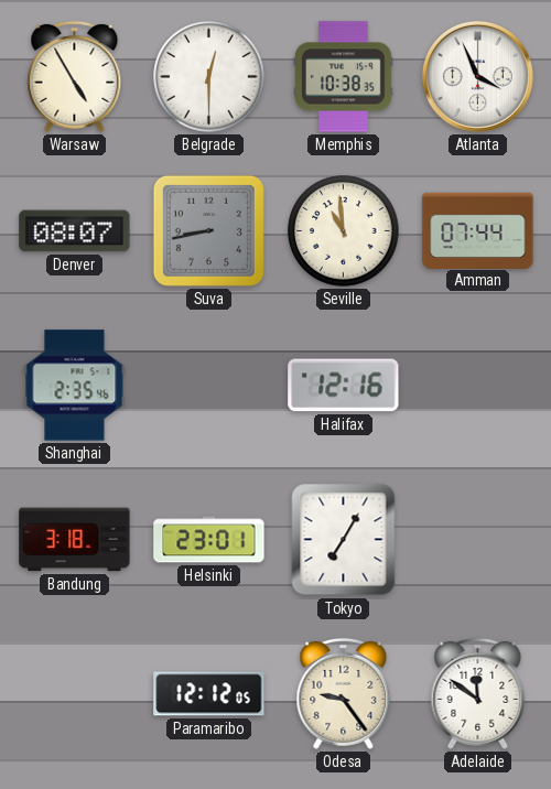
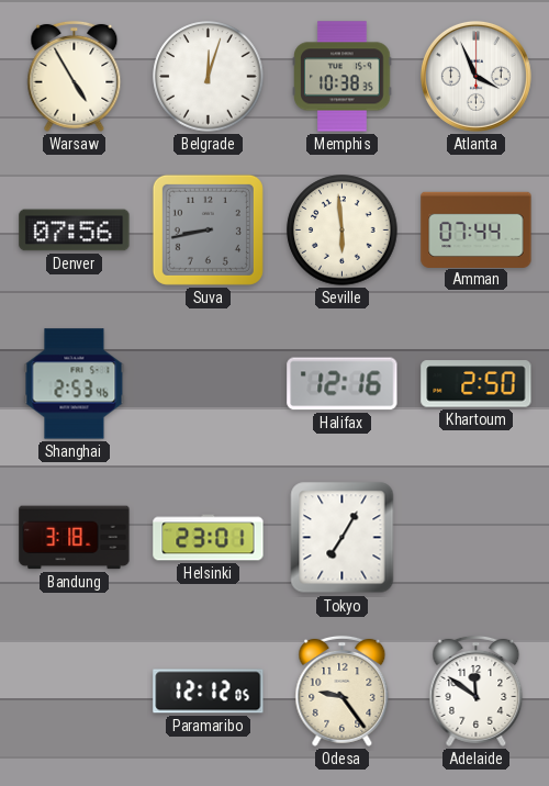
Belgrade: 12:30 -> 12:03 (209, 77)
Denver: 08:07 -> 07:56 (75, 231)
Seville: 10:59 -> 5:59 (343, 231)
Shanghai: 2:35 -> 2:53 (75, 384)
Khartoum: none -> 2:50 (477, 384)
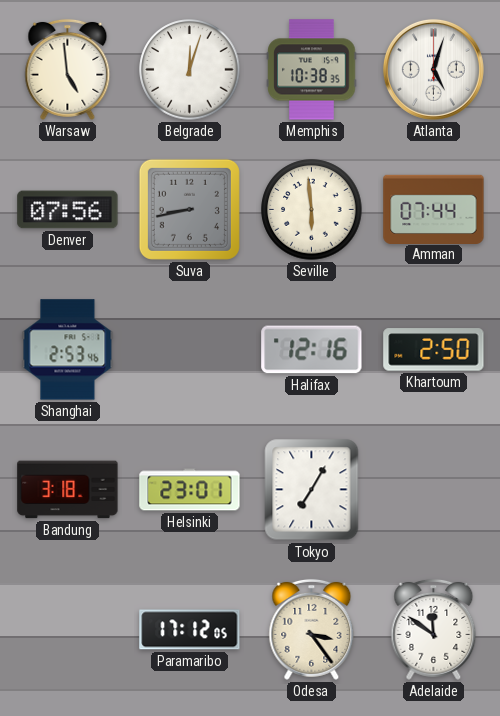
Warsaw: 4:55 -> 4:59 (68, 69)
Atlanta: 3:56 -> 5:03 (433, 69)
Paramaribo: 12:12 -> 17:12 (190, 630)
Odesa: 9:24 -> 3:24 (312, 629)
